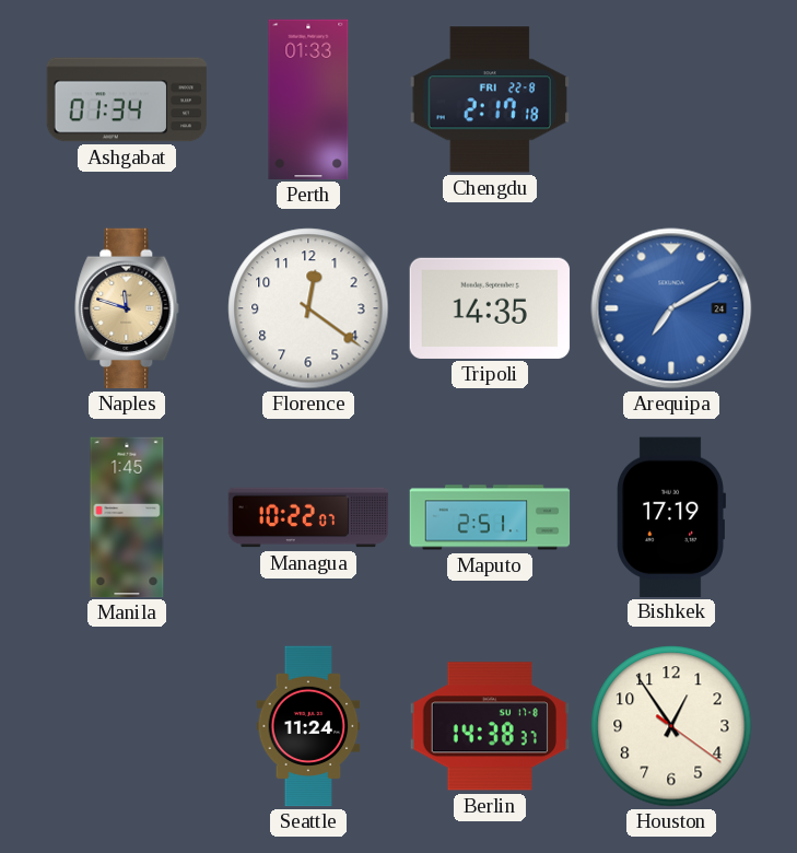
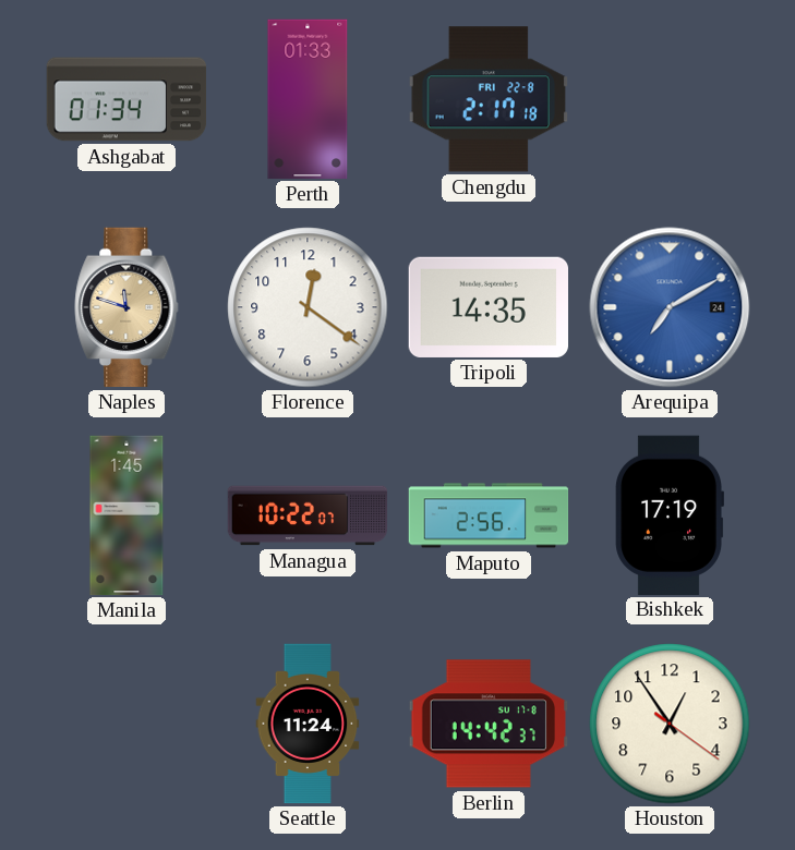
Maputo: 2:51 -> 2:56 (489, 515)
Berlin: 14:38 -> 14:42 (487, 724)
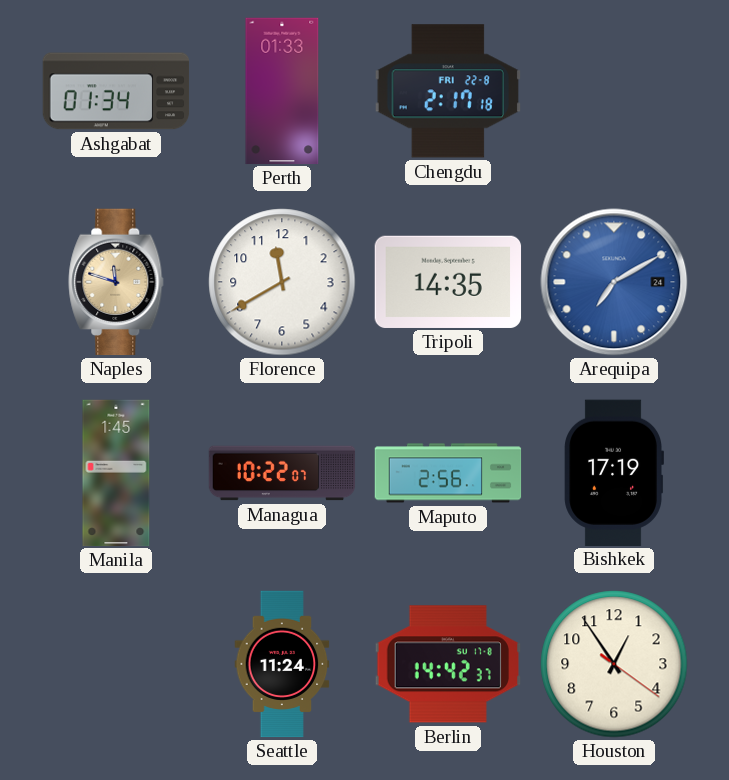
Florence: 12:21 -> 11:40 (282, 282)
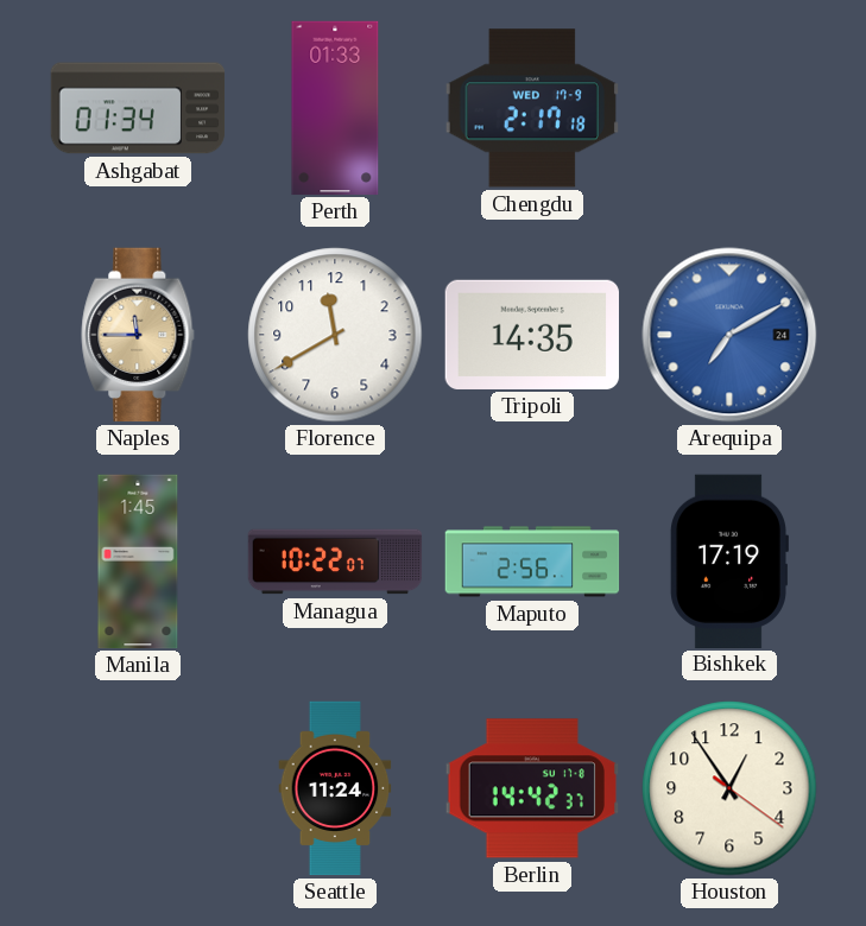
Chengdu date: FRI 22-8 -> WED 17-9 (531, 108)
Naples: 11:48 -> 11:45 (138, 335)
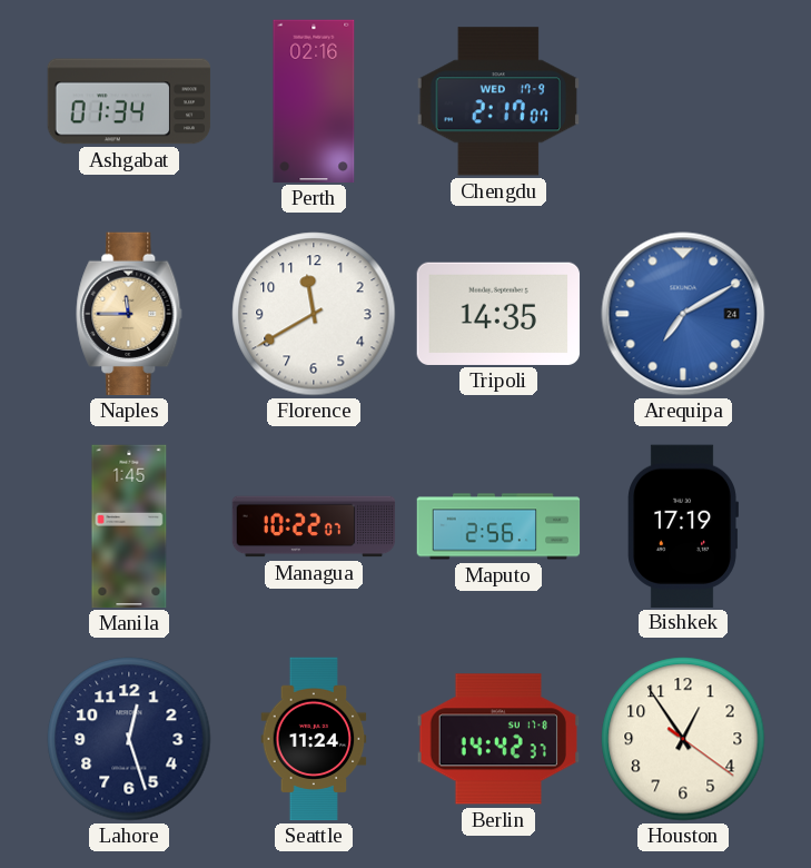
Perth: 01:33 -> 02:16 (314, 101)
Chengdu: 2:17:18 -> 2:17:07 (497, 101)
Lahore: none -> 12:27 (129, 739)
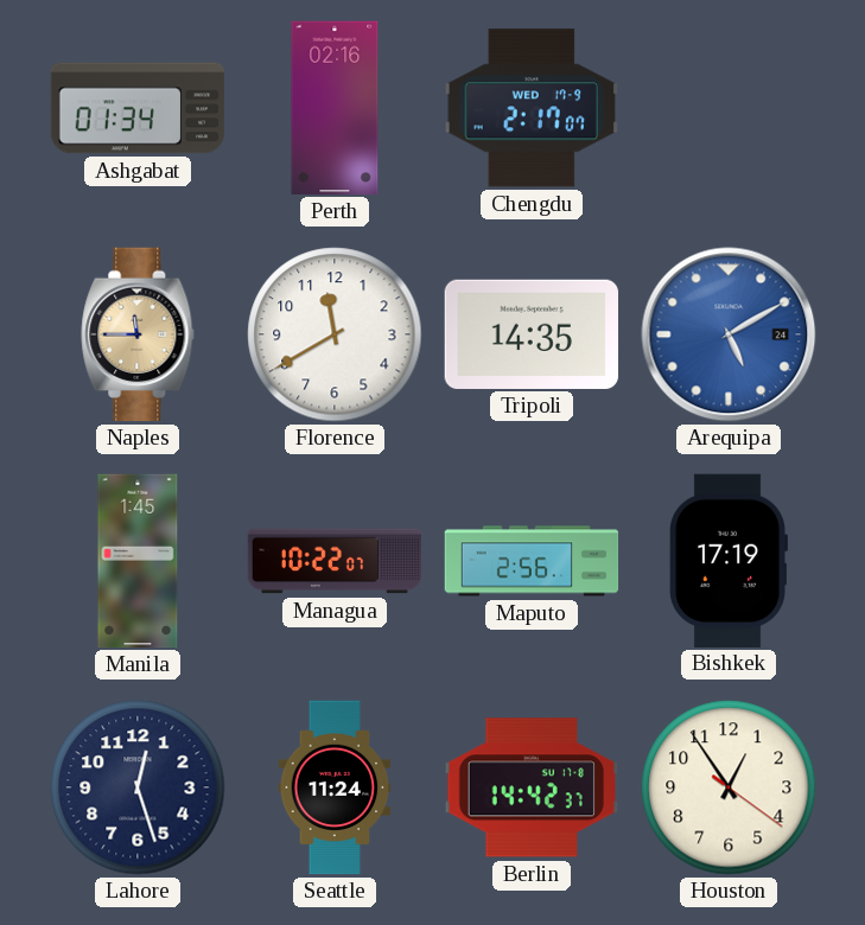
Arequipa: 7:10 -> 5:10 (729, 334)
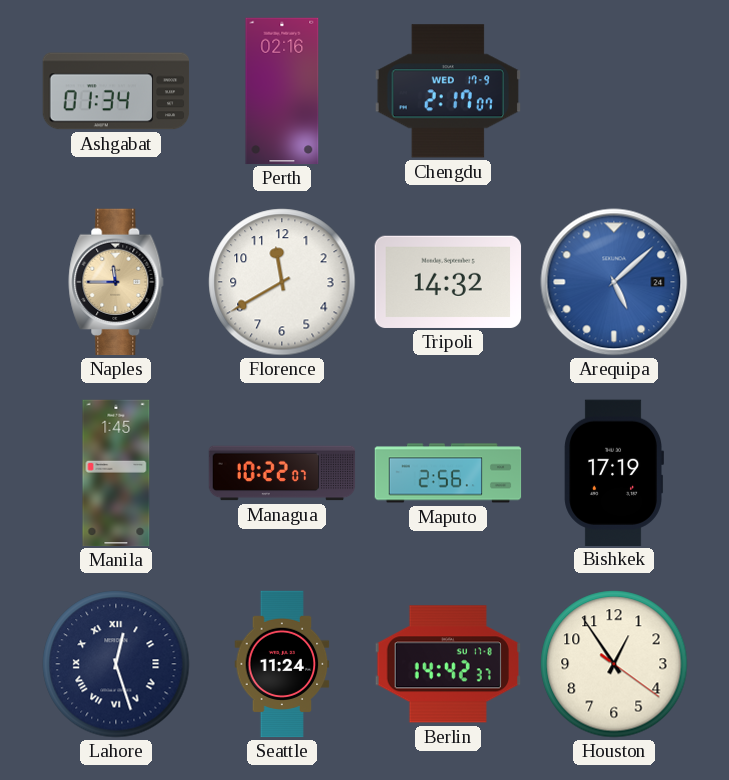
Tripoli: 14:35 -> 14:32 (448, 282)
Arequipa: 5:10 -> 5:08 (614, 282)
Lahore numerals: Arabic -> Roman (116, 664)
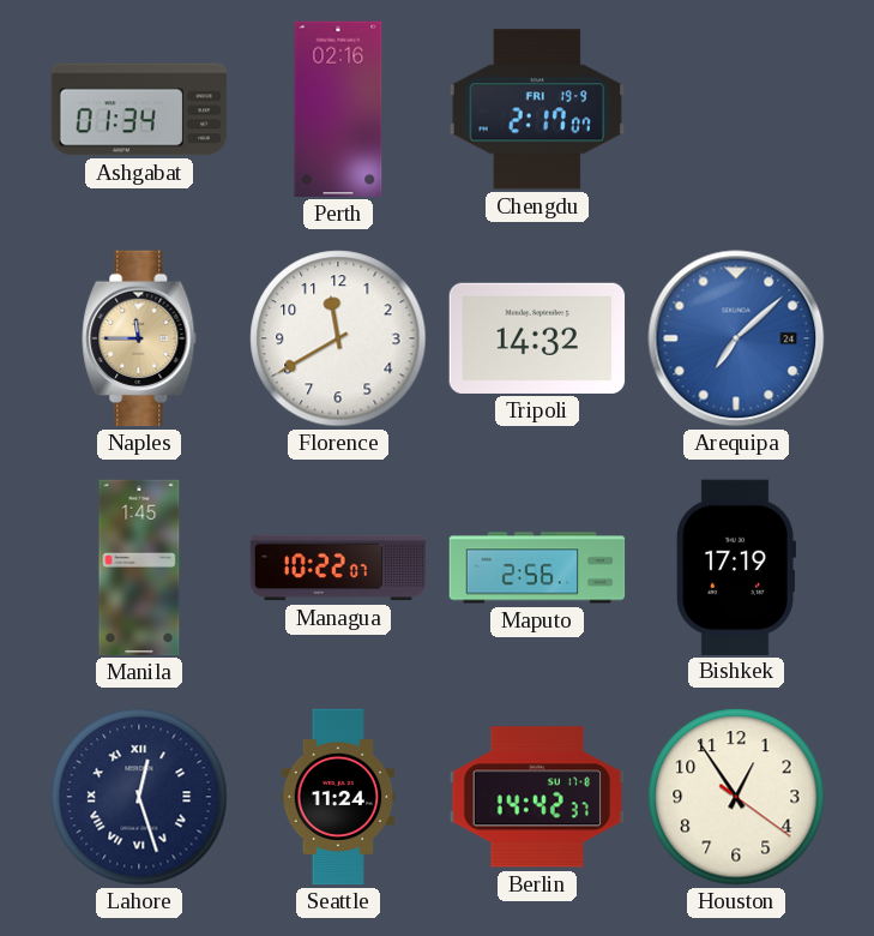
Chengdu date: WED 17-9 -> FRI 19-9 (536, 109)
Arequipa: 5:08 -> 7:08 (736, 338)
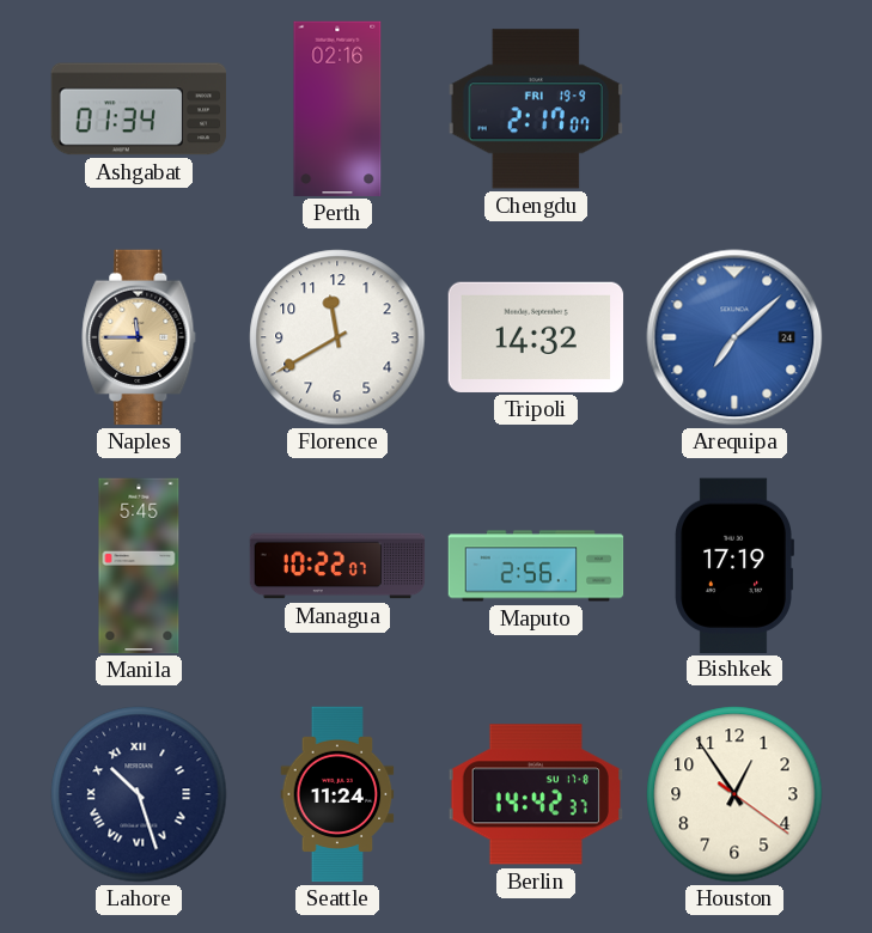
Manila: 1:45 -> 5:45 (139, 566)
Lahore: 12:27 -> 10:27 (139, 794)
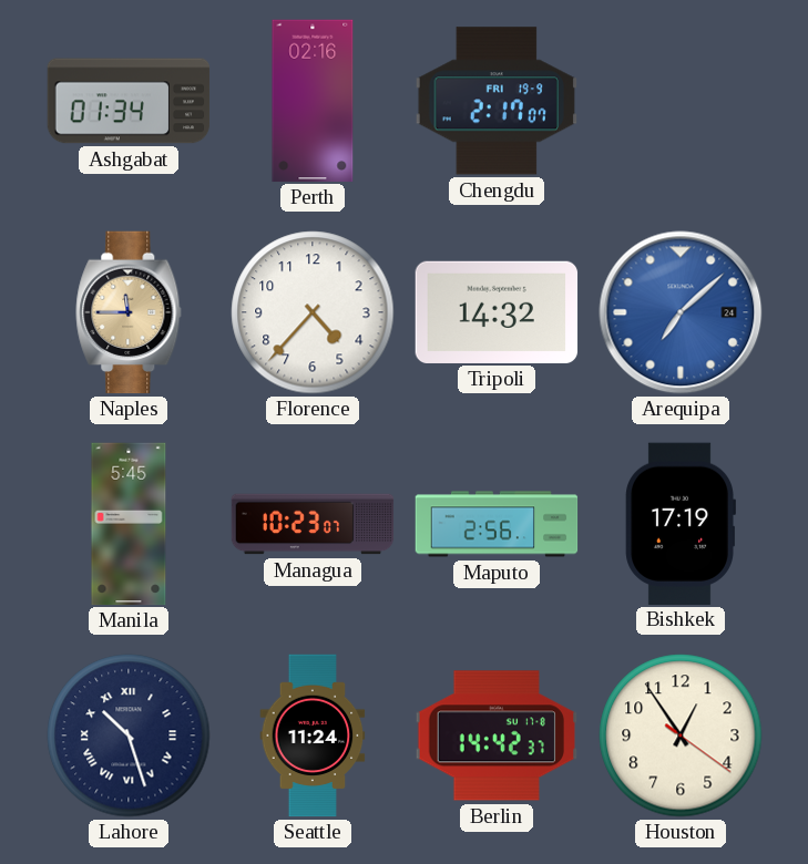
Florence: 11:40 -> 4:37 (313, 312)
Managua: 10:22 -> 10:23 (313, 524)
